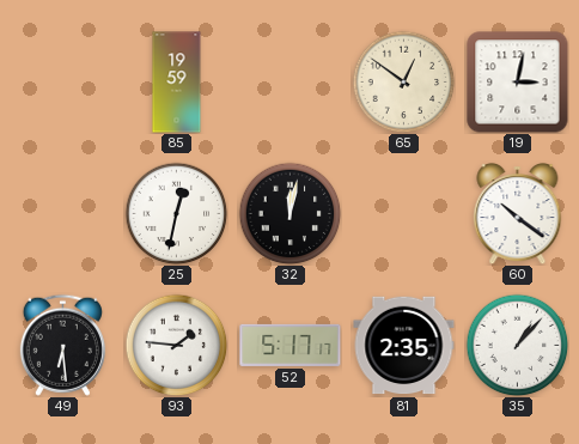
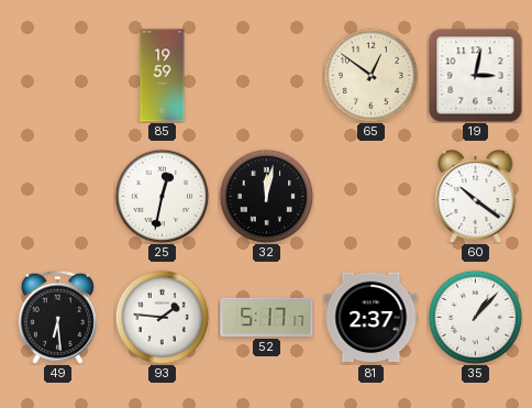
81: 2:35 -> 2:37 (372, 318)
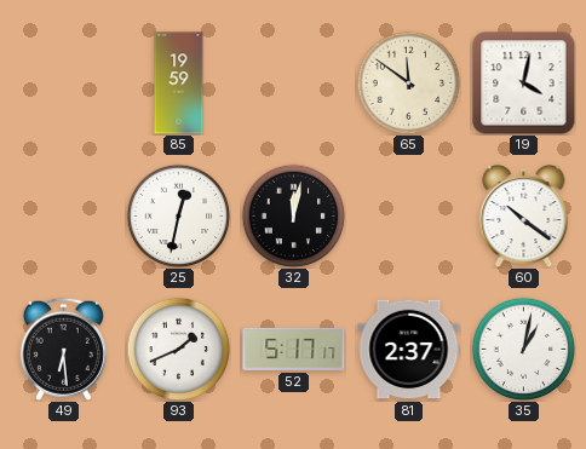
65: 12:51 -> 11:51 (408, 82)
19: 3:02 -> 4:02 (524, 84)
93: 1:46 -> 1:41 (178, 349)
35: 1:07 -> 1:02 (523, 349)
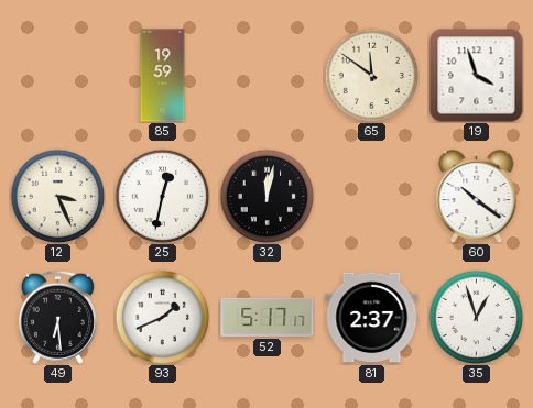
19: 4:02 -> 3:57 (477, 76)
12: none -> 3:26 (57, 196)
35: 1:02 -> 12:57 (476, 317)
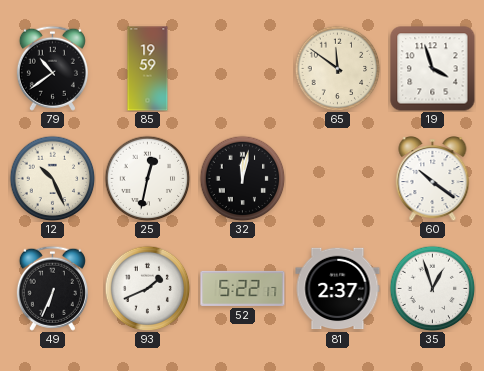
79: none -> 10:39 (52, 68)
12: 3:26 -> 10:26 (52, 178)
49: 6:29 -> 6:34 (52, 288)
52: 5:17 -> 5:22 (243, 288)
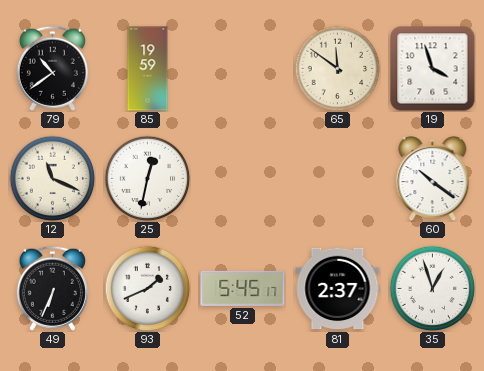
12: 10:26 -> 11:19 (52, 178)
32: 12:02 -> none (242, 178)
52: 5:22 -> 5:45 (243, 288)
